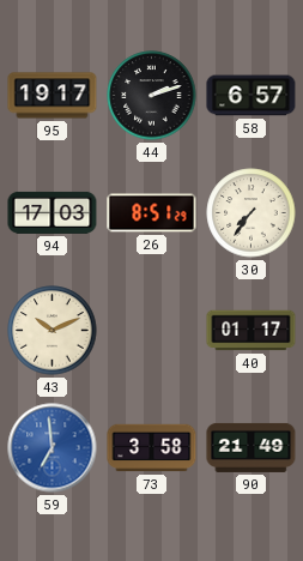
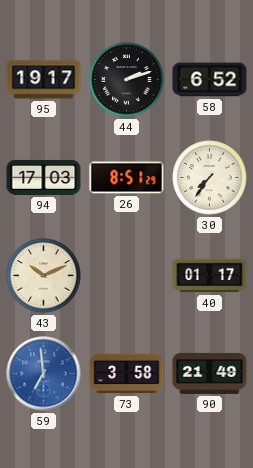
58: 6:57 -> 6:52 (210, 80)
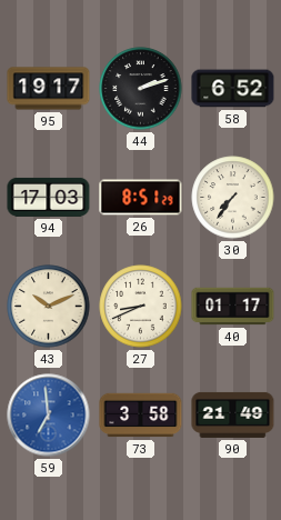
27: none -> 8:41 (141, 307)
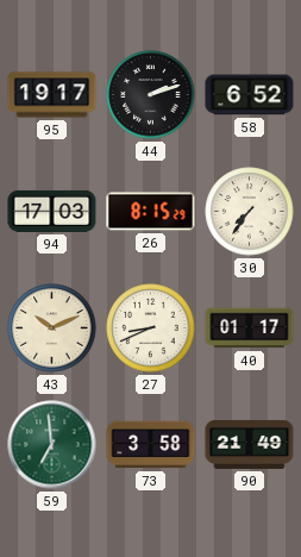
26: 8:51 -> 8:15 (151, 212)
59 dial: blue -> green (52, 445)
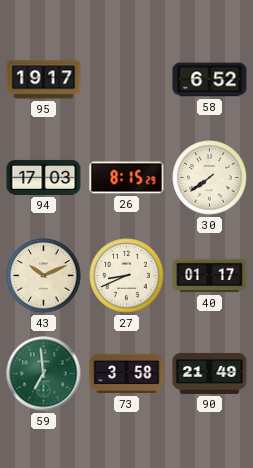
44: 2:12 -> none (151, 95)
30: 7:36 -> 7:39 (210, 178)
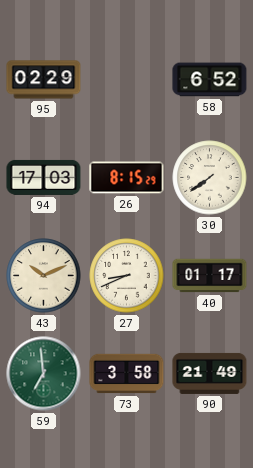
95: 19:17 -> 02:29 (44, 80)
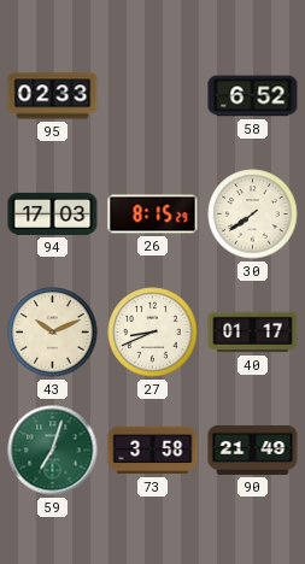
95: 02:29 -> 02:33 (53, 96)
59: 6:59 -> 7:03 (53, 451)
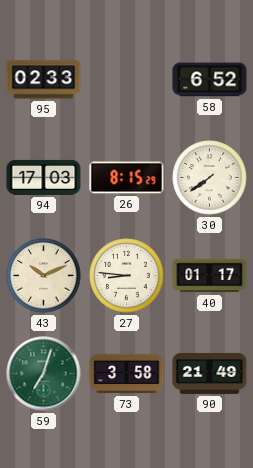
27: 8:41 -> 8:46 (127, 276)
